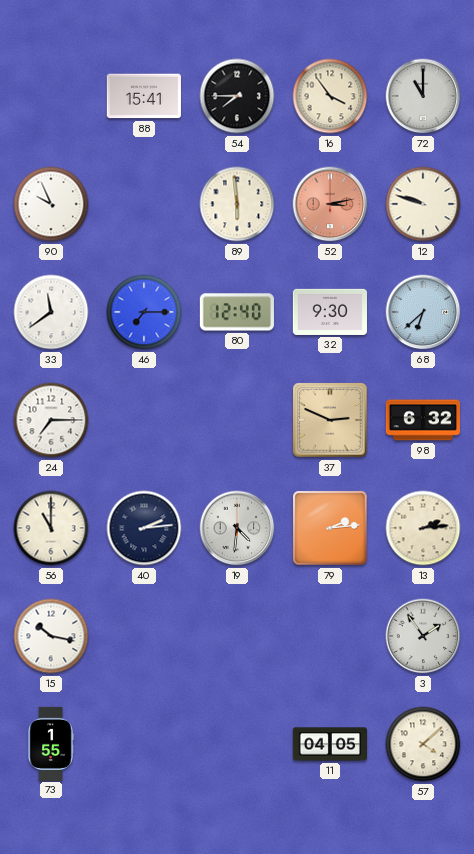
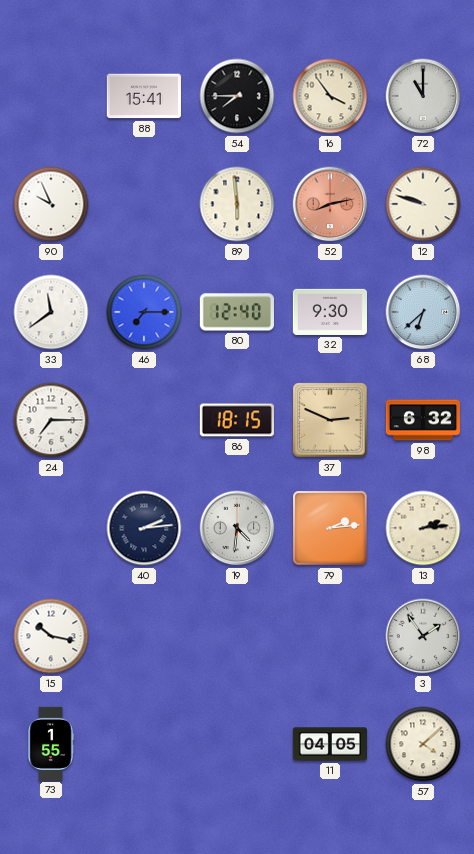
52: 3:13 -> 8:13 (330, 204)
86: none -> 18:15 (236, 420)
56: 11:00 -> none (51, 528)
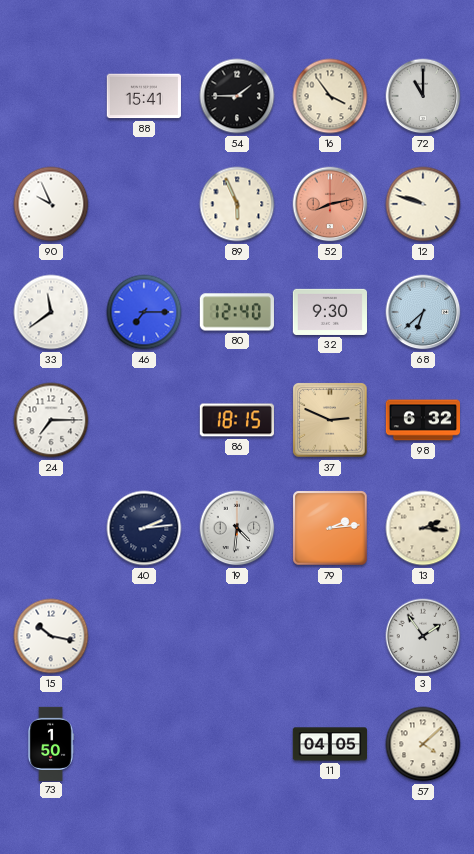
54: 7:45 -> 1:45 (237, 96)
89: 5:59 -> 5:56 (237, 204)
13: 2:14 -> 2:16 (423, 528)
73: 1:55 -> 1:50 (51, 743)
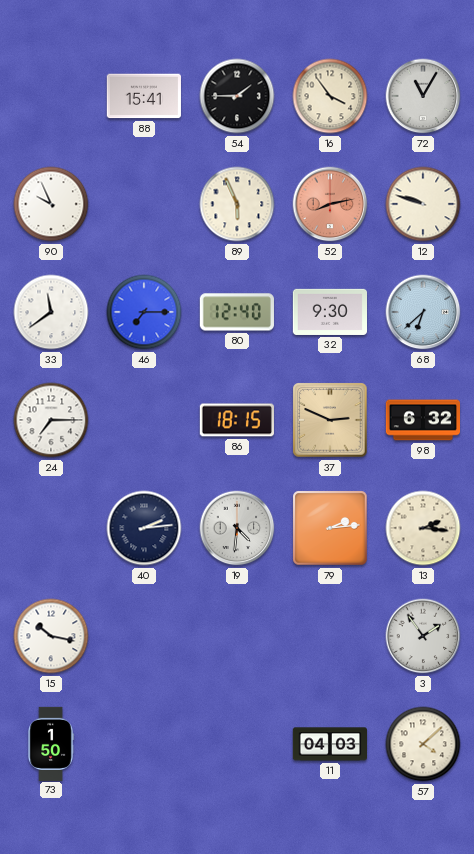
72: 11:00 -> 11:05 (423, 96)
11: 04:05 -> 04:03 (330, 744)
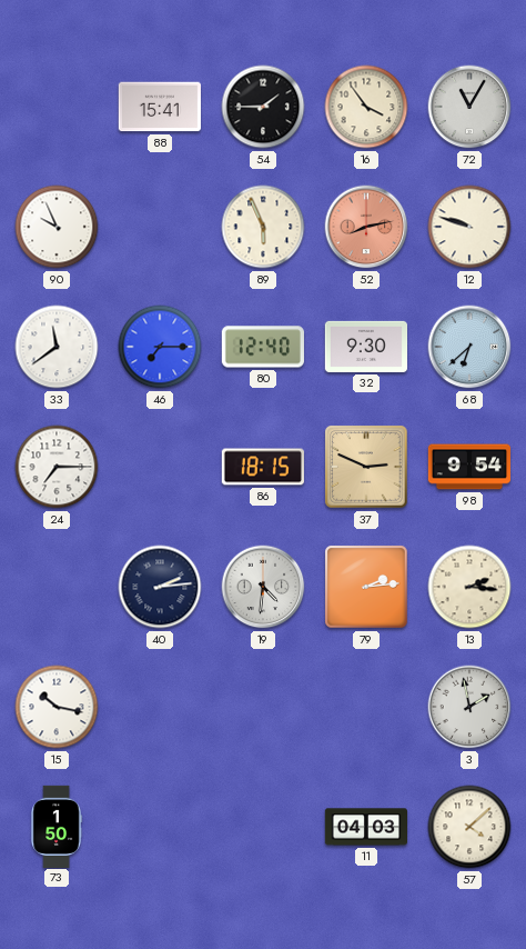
98: 6:32 -> 9:54 (468, 467)
3: 1:54 -> 1:58 (469, 707)
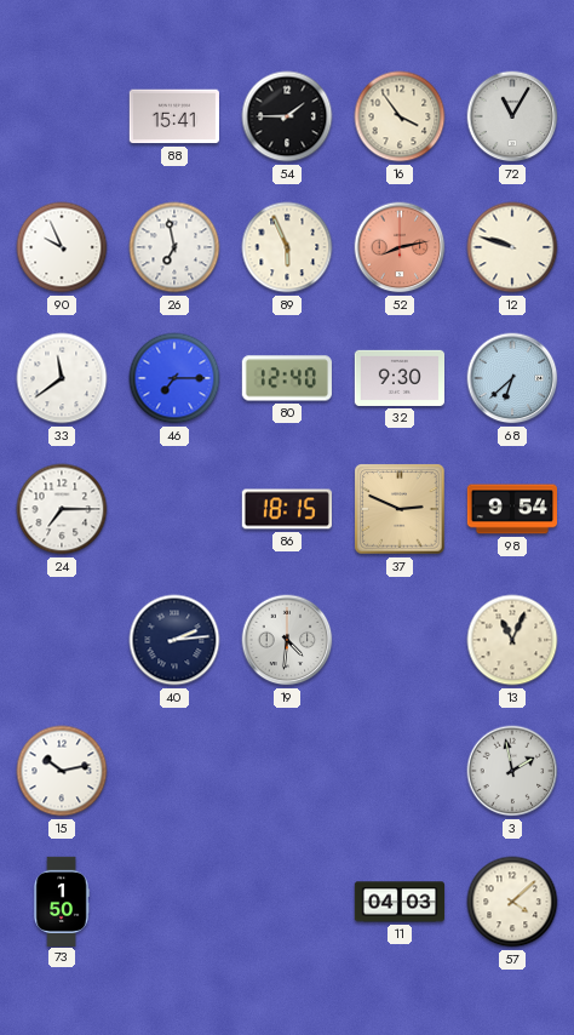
26: none -> 6:58 (174, 247)
79: 2:14 -> none (366, 587)
13: 2:16 -> 11:04 (512, 640)
15: 10:17 -> 10:13 (62, 771)
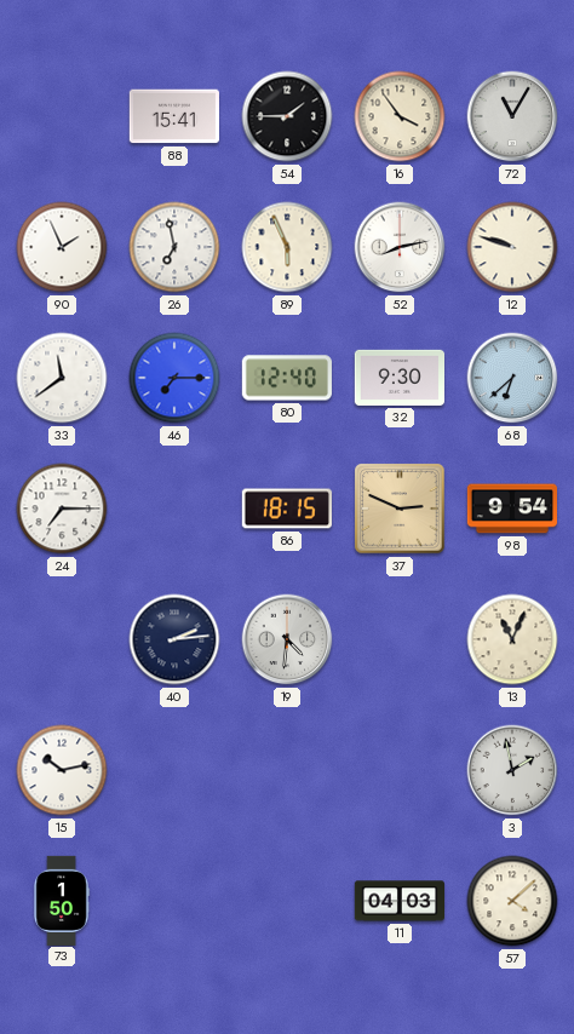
90: 9:56 -> 1:56 (62, 247)
52 dial: salmon -> white (400, 247)
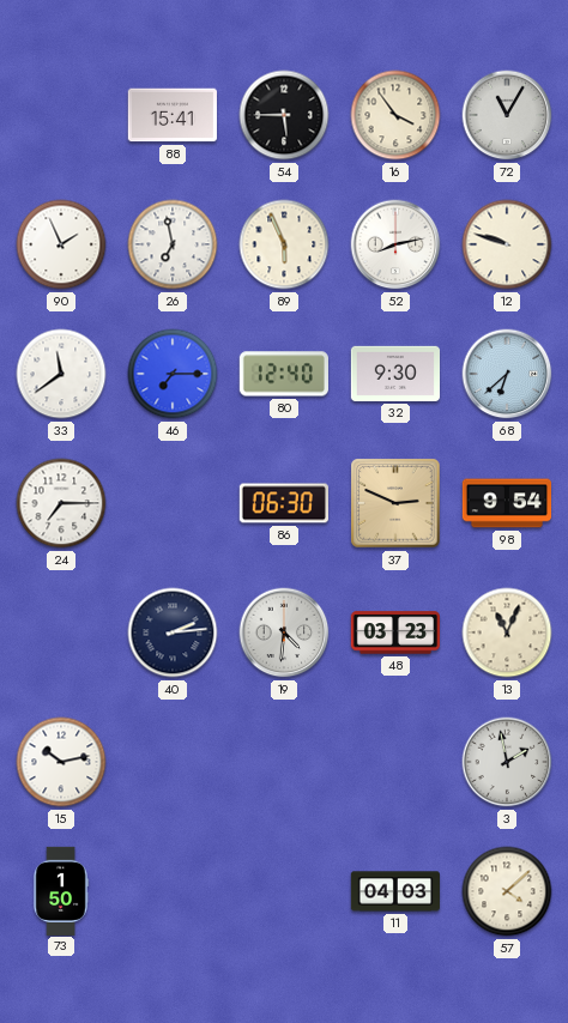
54: 1:45 -> 5:45 (284, 115)
86: 18:15 -> 06:30 (283, 503)
48: none -> 03:23 (394, 632)
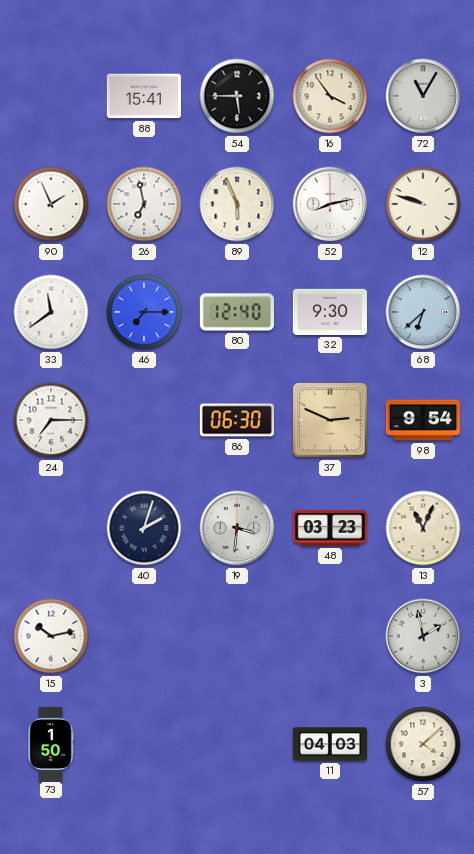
40: 2:14 -> 2:03 (144, 528)
19: 4:31 -> 3:31 (237, 528)
